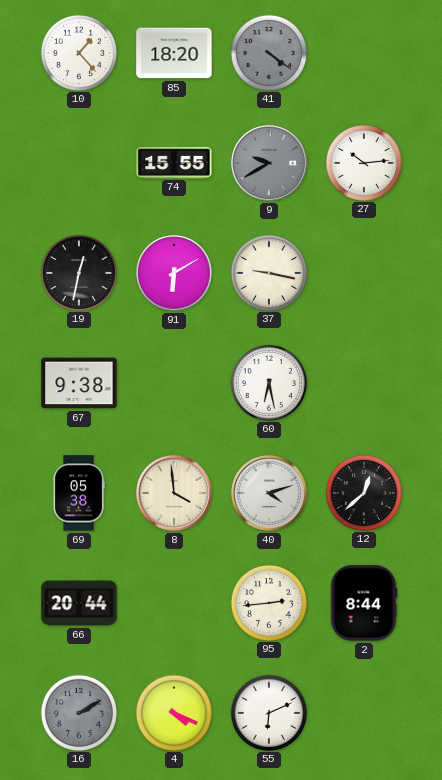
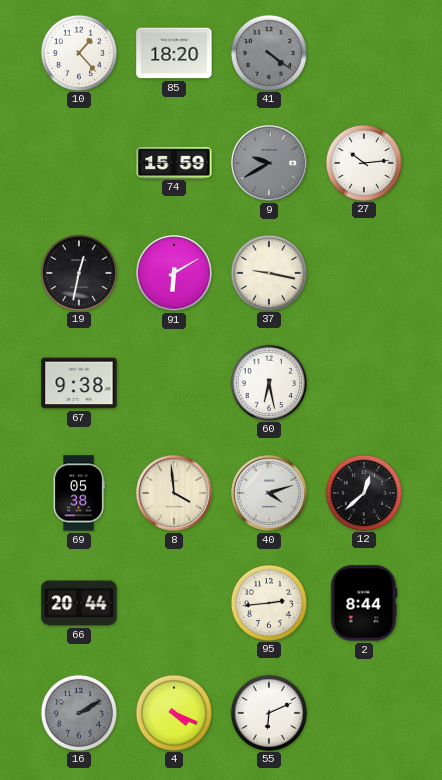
74: 15:55 -> 15:59 (174, 162)
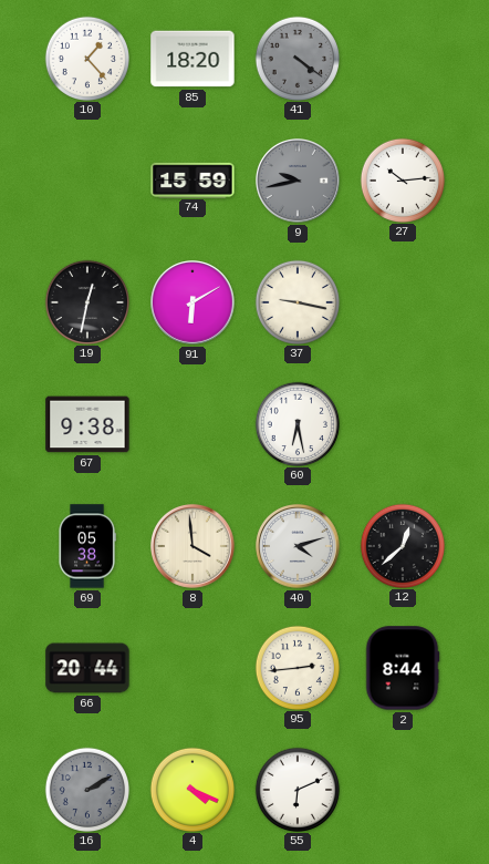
9: 9:40 -> 9:43 (299, 182)
